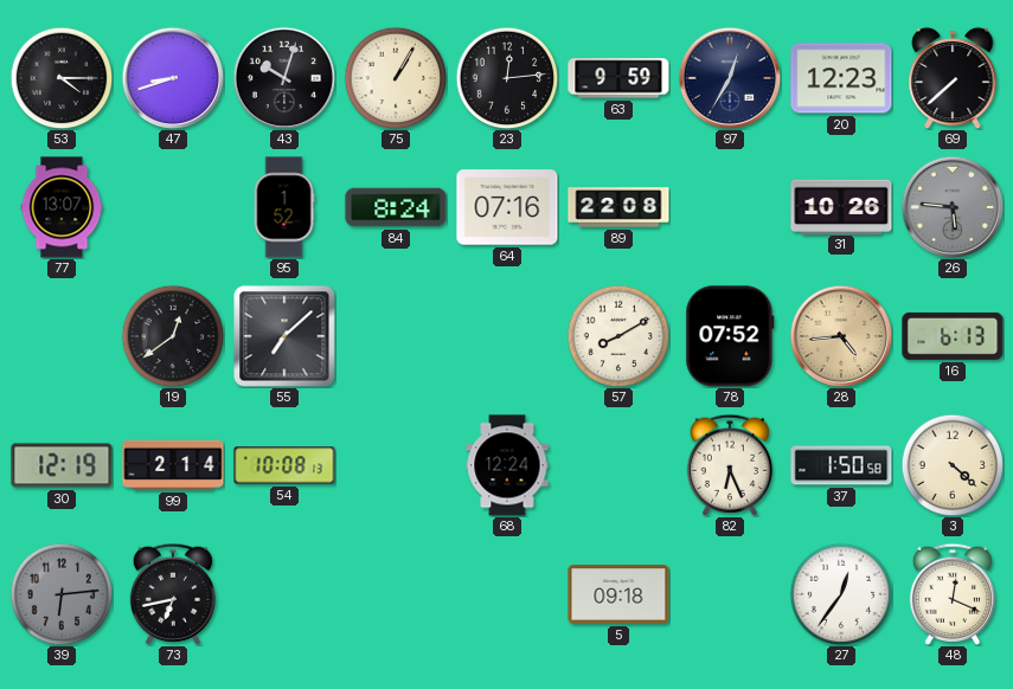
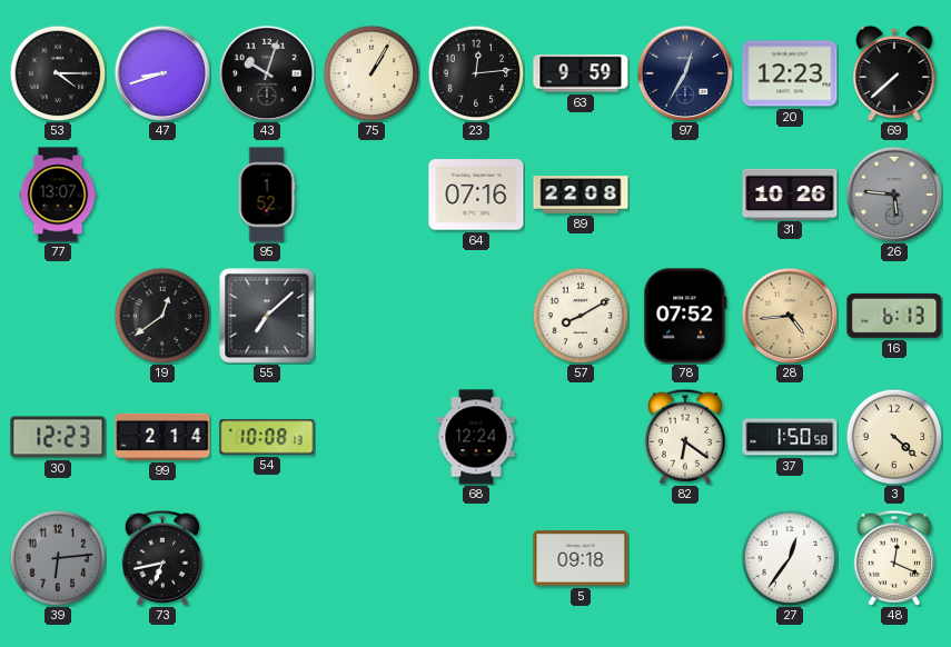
84: 8:24 -> none (396, 207)
30: 12:19 -> 12:23 (58, 437)
82: 6:26 -> 6:21 (684, 437)
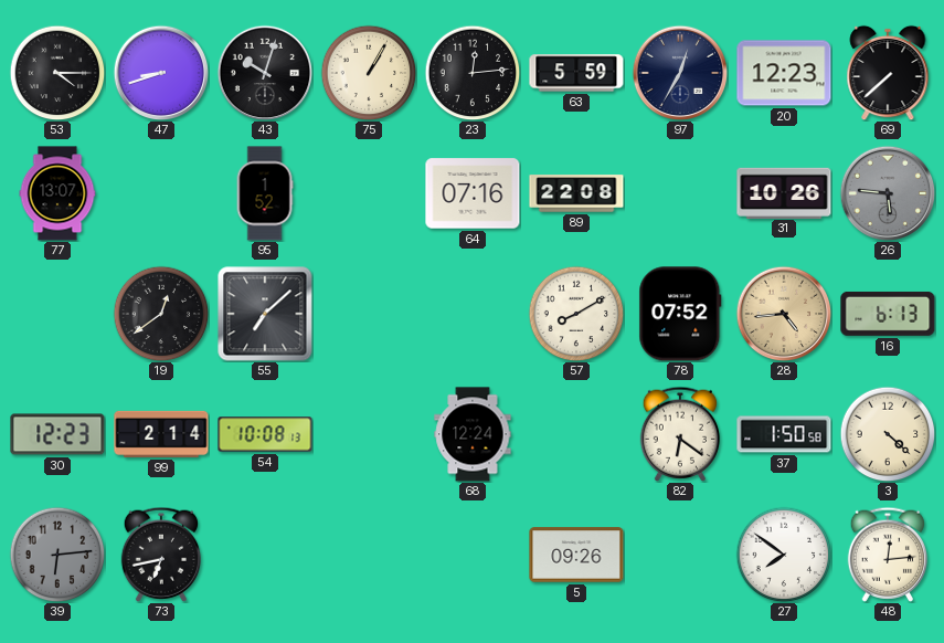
63: 9:59 -> 5:59 (576, 73)
5: 09:18 -> 09:26 (576, 555)
27: 12:36 -> 7:51 (784, 555)
48: 12:19 -> 12:14 (887, 555)
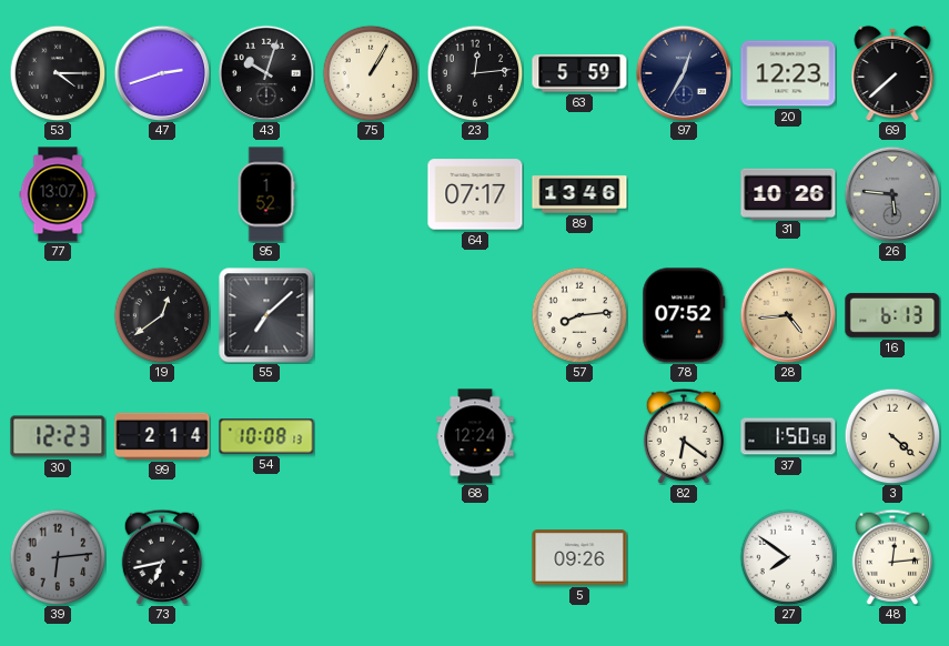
47: 8:42 -> 2:42 (162, 73)
64: 07:16 -> 07:17 (475, 194)
89: 22:08 -> 13:46 (579, 194)
57: 8:10 -> 8:14 (579, 315)
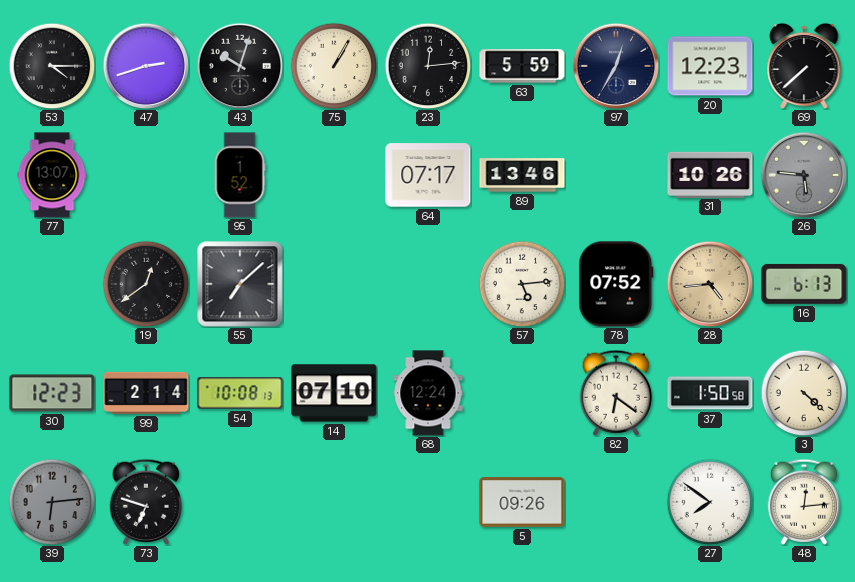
57: 8:14 -> 5:14 (522, 284)
14: none -> 07:10 (334, 393)
73: 6:43 -> 6:48 (145, 502)
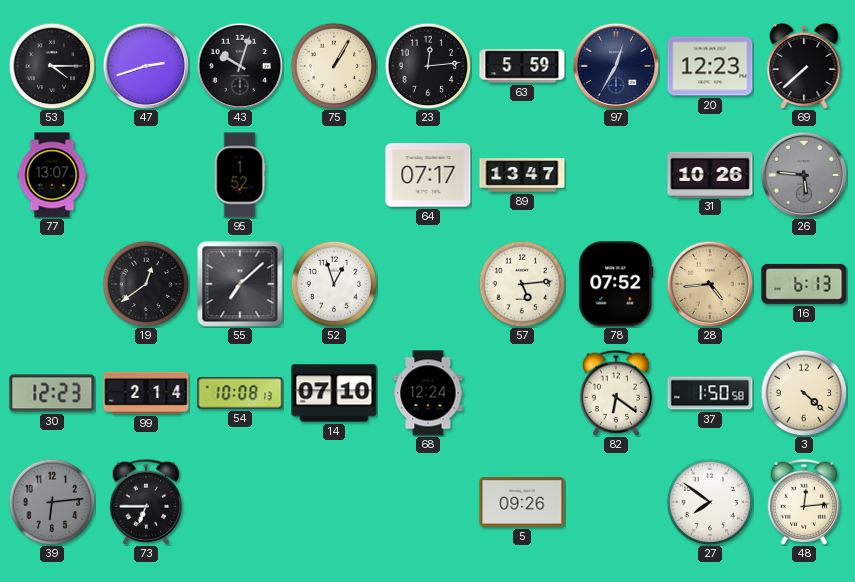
89: 13:46 -> 13:47 (522, 175)
52: none -> 12:57 (334, 284)
73: 6:48 -> 6:45 (145, 502)
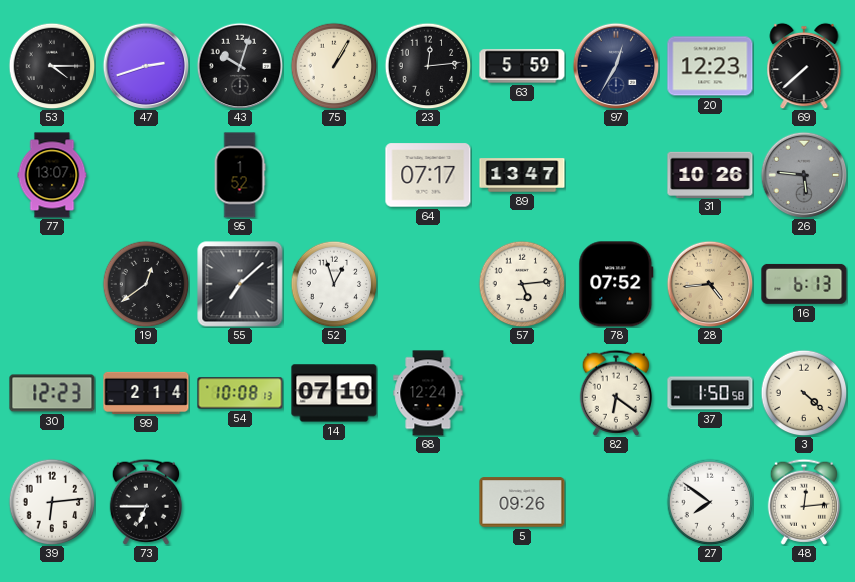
39 dial: grey -> white (52, 502)
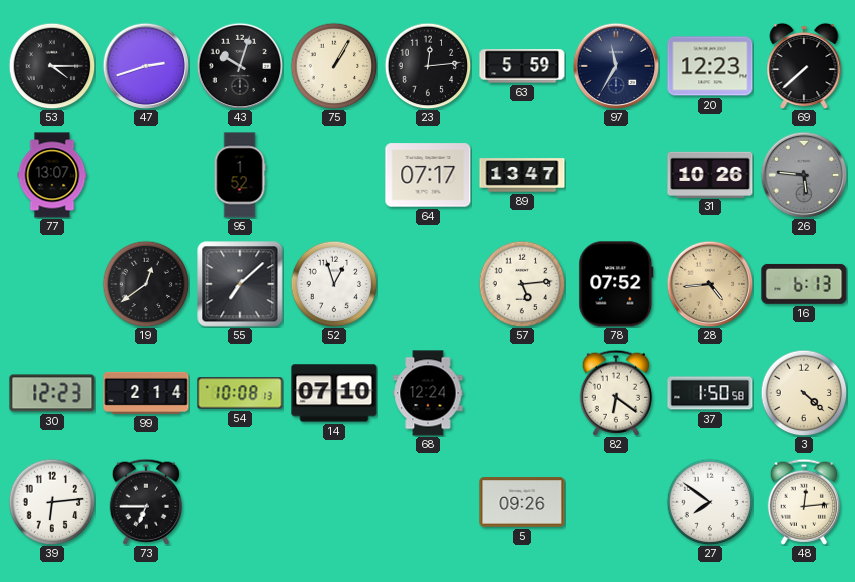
97: 12:35 -> 11:35 (616, 66)
